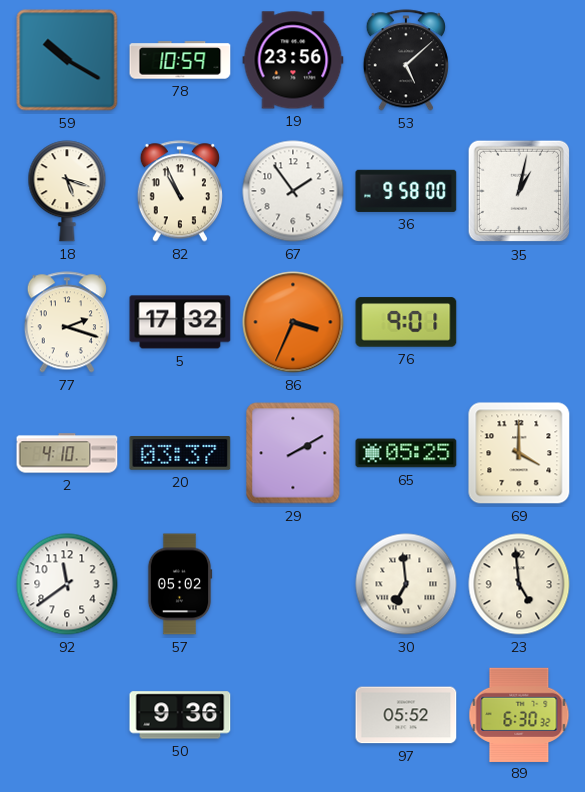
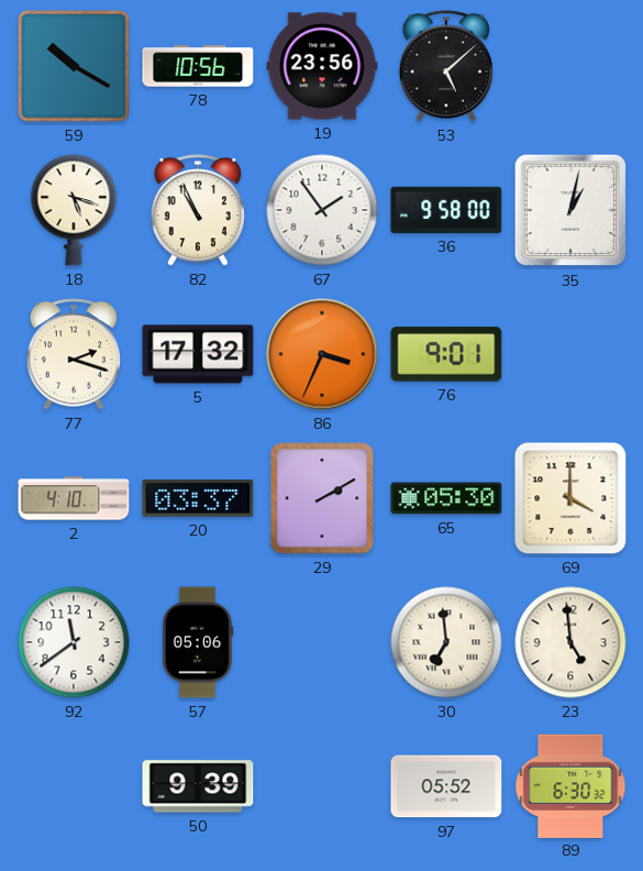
78: 10:59 -> 10:56 (198, 66)
65: 05:25 -> 05:30 (446, 498)
57: 05:02 -> 05:06 (198, 642)
50: 9:36 -> 9:39 (198, 786)
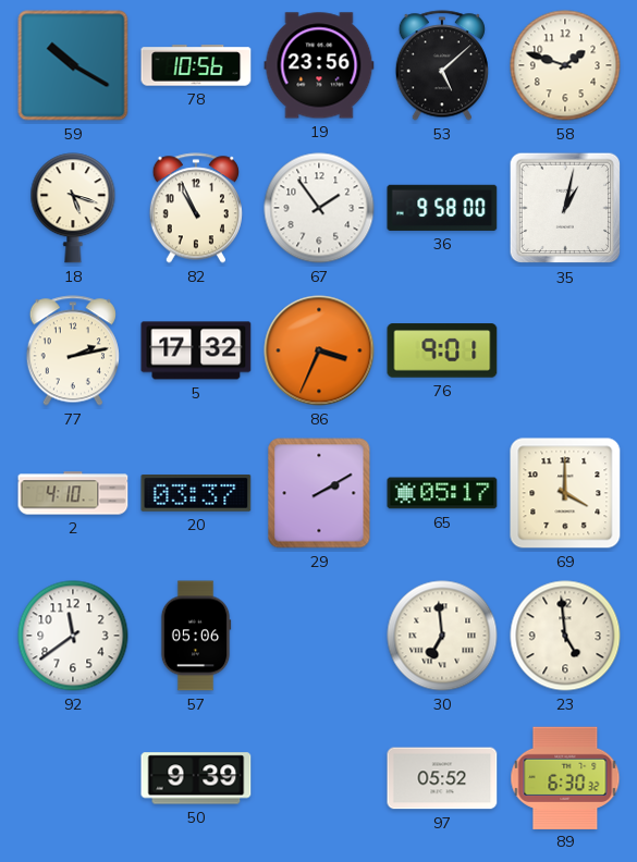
58: none -> 1:48 (565, 65)
77: 2:18 -> 2:13 (73, 350)
65: 05:30 -> 05:17 (442, 493)
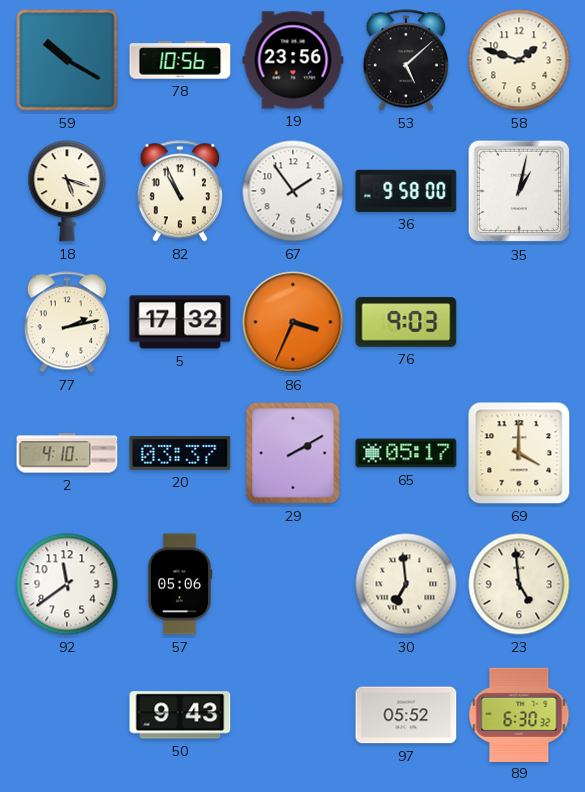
76: 9:01 -> 9:03 (406, 322)
50: 9:39 -> 9:43 (180, 715)
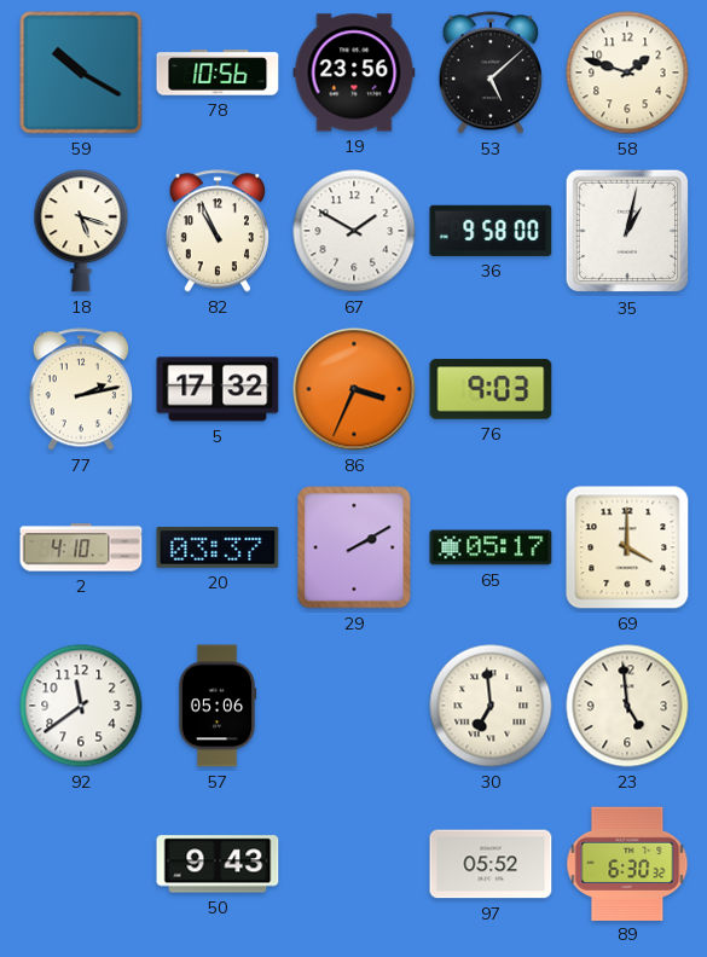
67: 1:54 -> 1:50 (354, 231)
